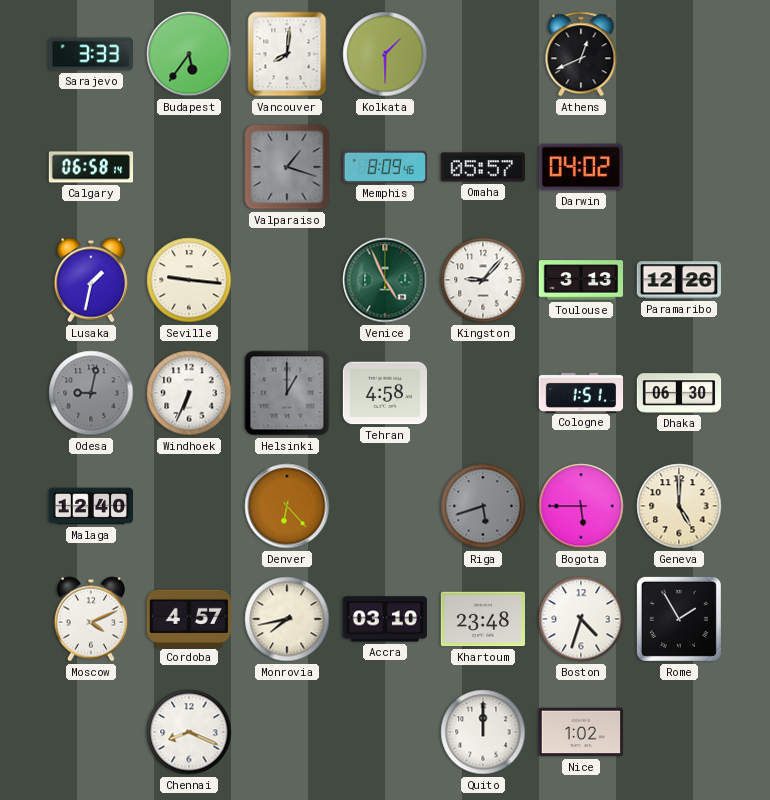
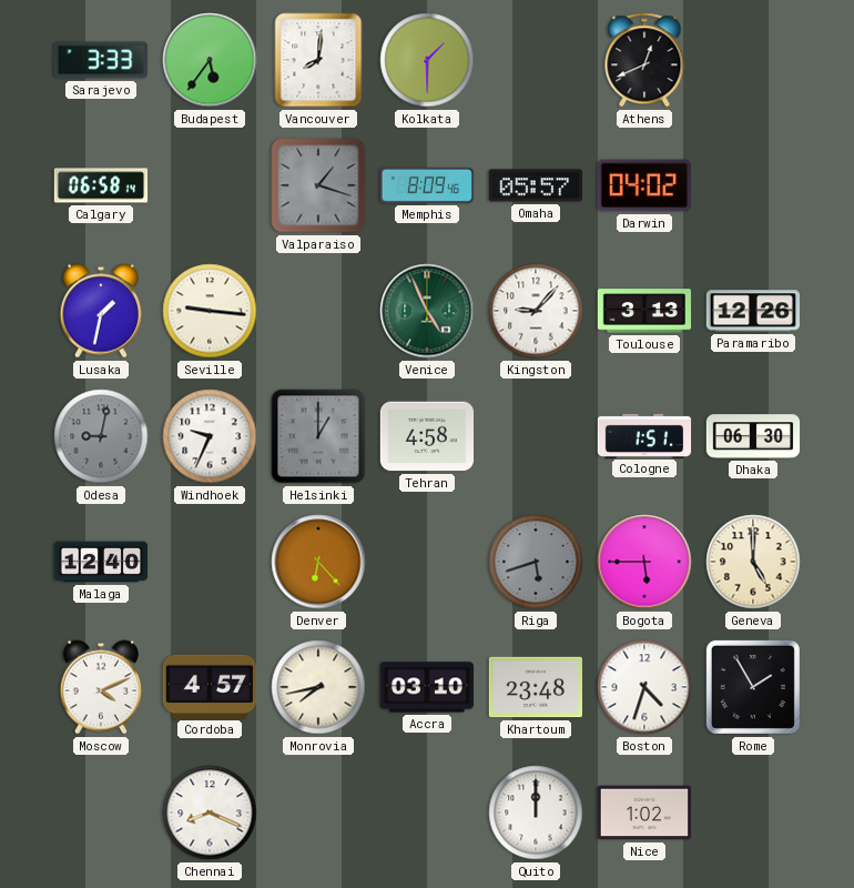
Windhoek: 6:34 -> 9:34 (210, 436)
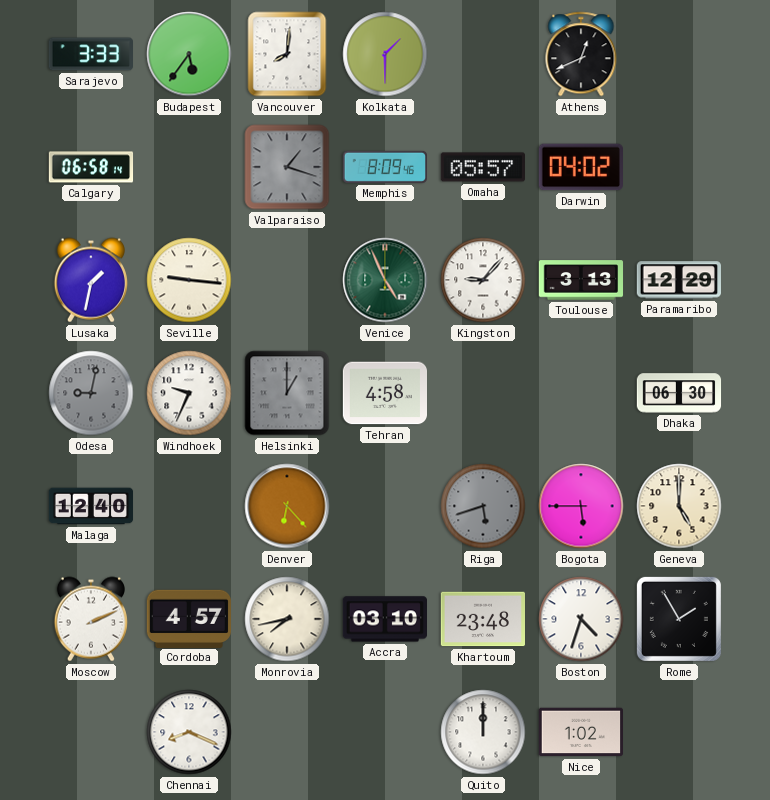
Paramaribo: 12:26 -> 12:29 (678, 280)
Cologne: 1:51 -> none (644, 435)
Moscow: 4:11 -> 2:11 (91, 619)
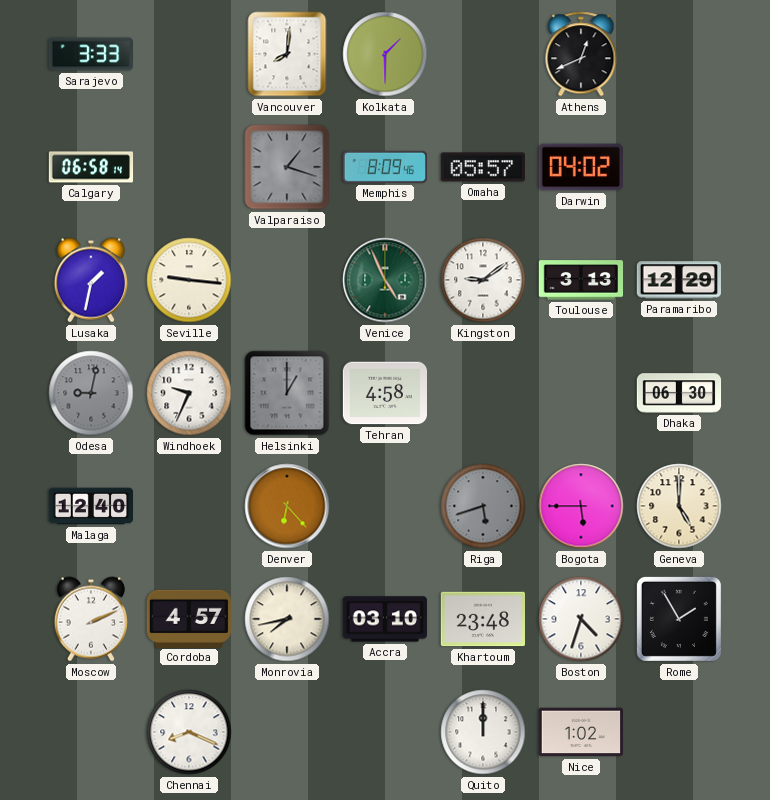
Budapest: 5:36 -> none (189, 54)
Kingston: 9:07 -> 9:09 (483, 280)
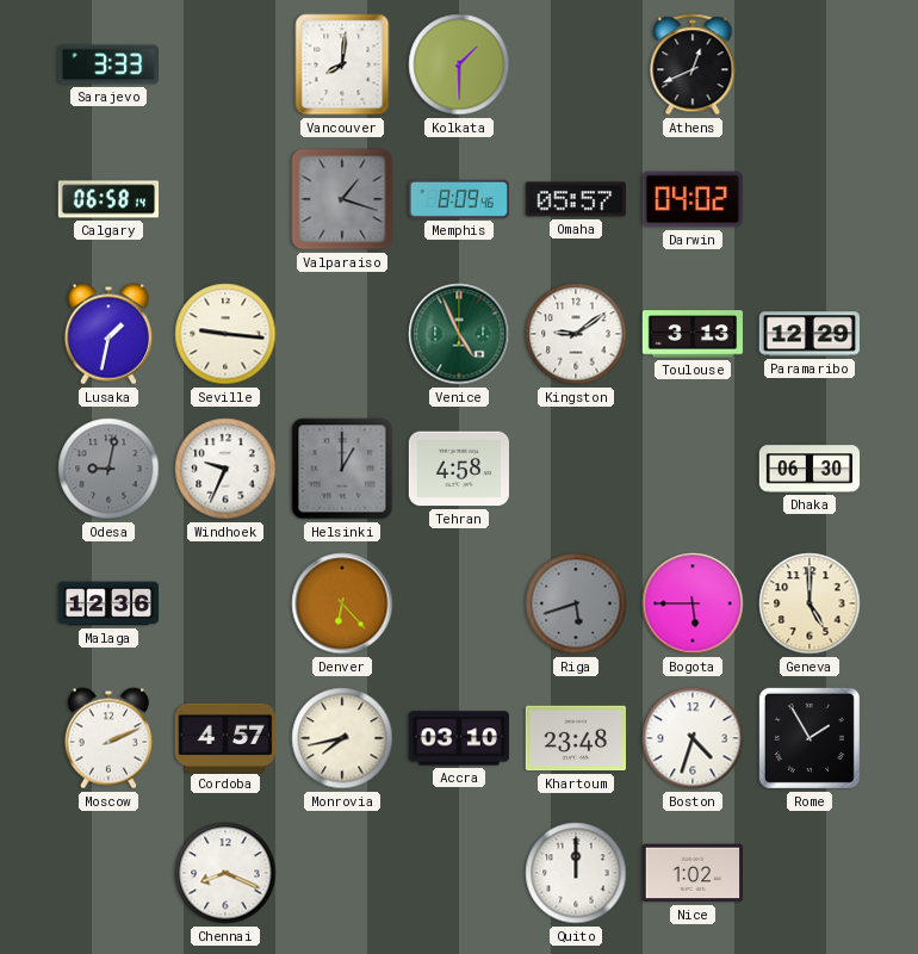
Malaga: 12:40 -> 12:36 (108, 603)
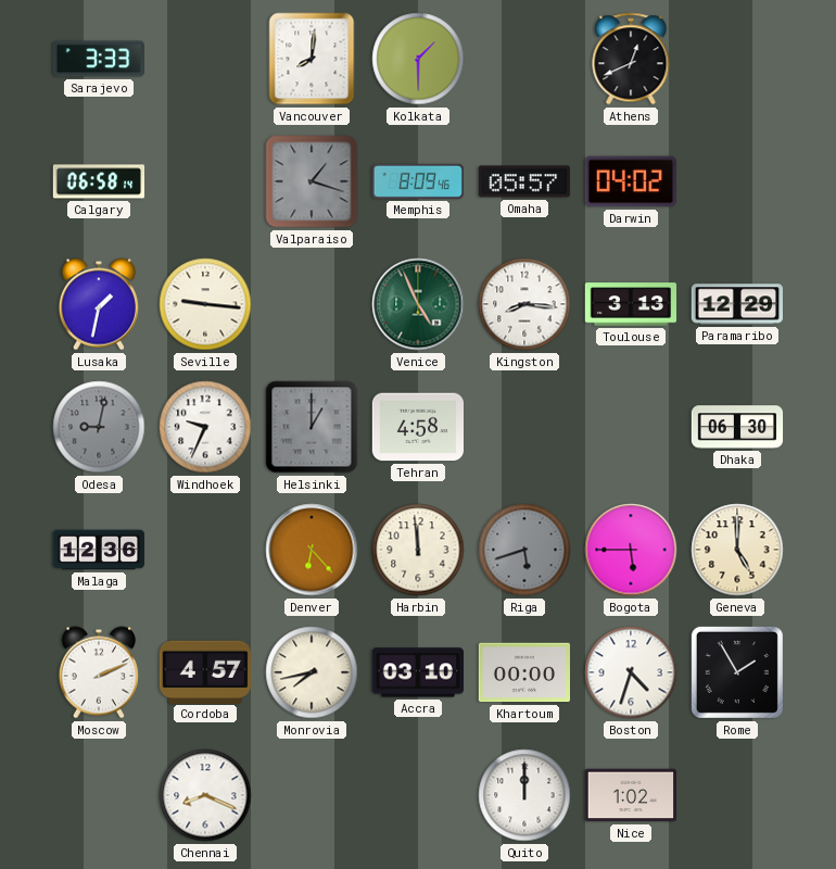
Kingston: 9:09 -> 8:16 (524, 304)
Harbin: none -> 11:59 (418, 550)
Khartoum: 23:48 -> 00:00 (523, 672)
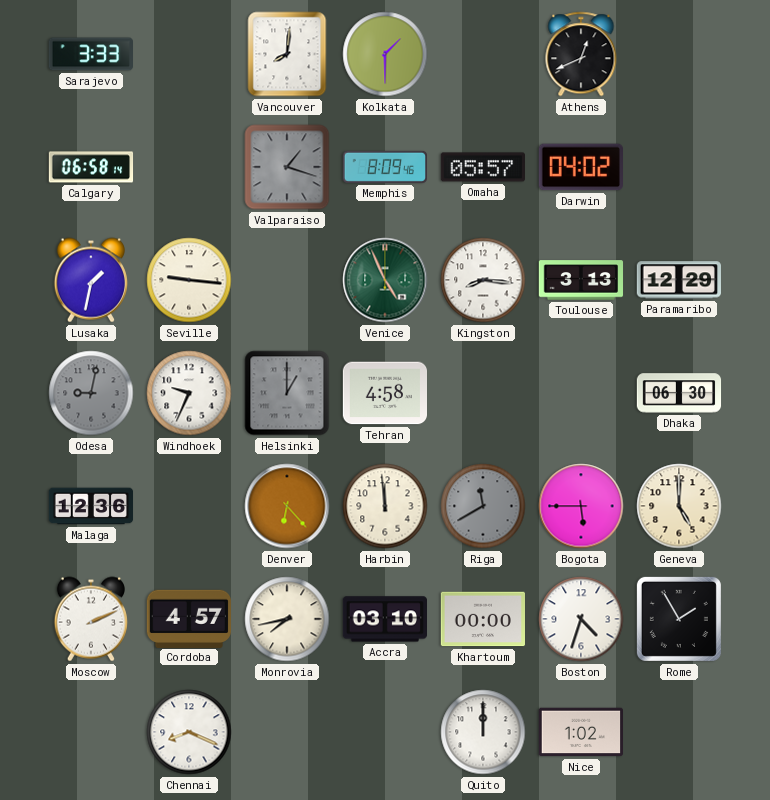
Riga: 5:42 -> 11:40 (483, 506)
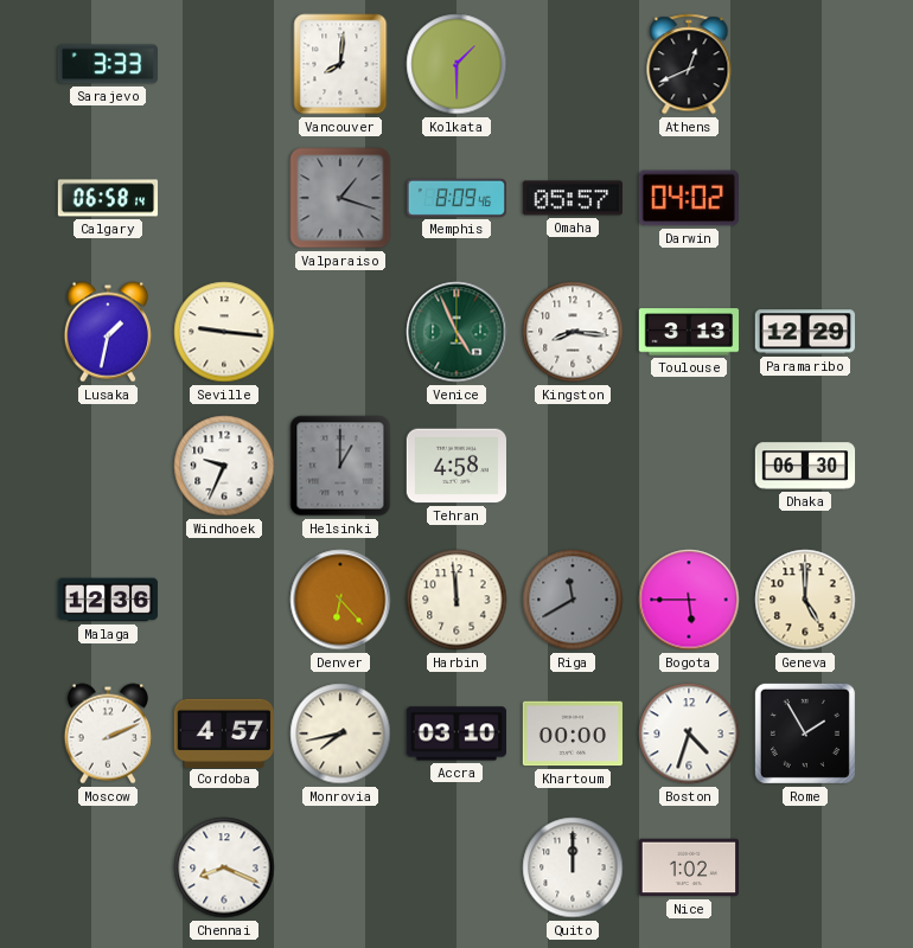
Odesa: 9:02 -> none (91, 393)
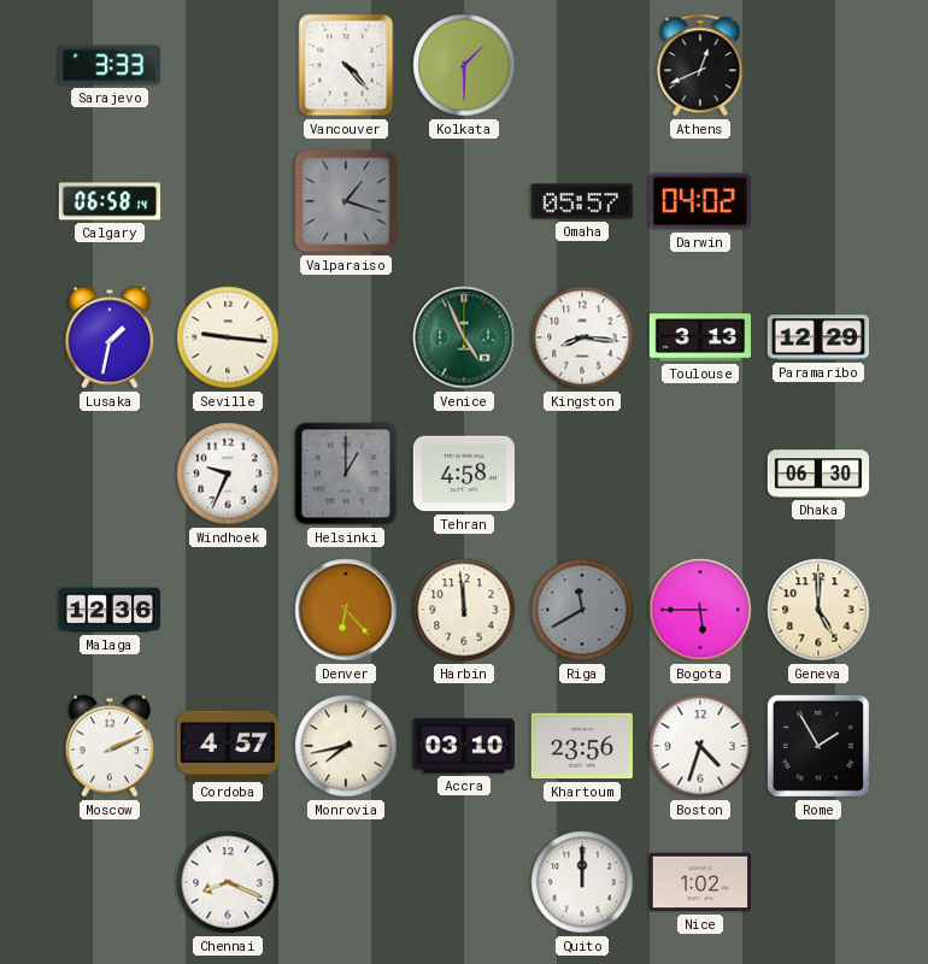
Vancouver: 8:01 -> 4:23 (346, 65)
Memphis: 8:09 -> none (455, 198)
Khartoum: 00:00 -> 23:56 (581, 746)
